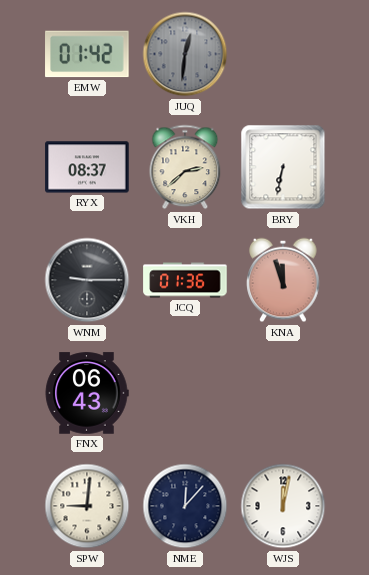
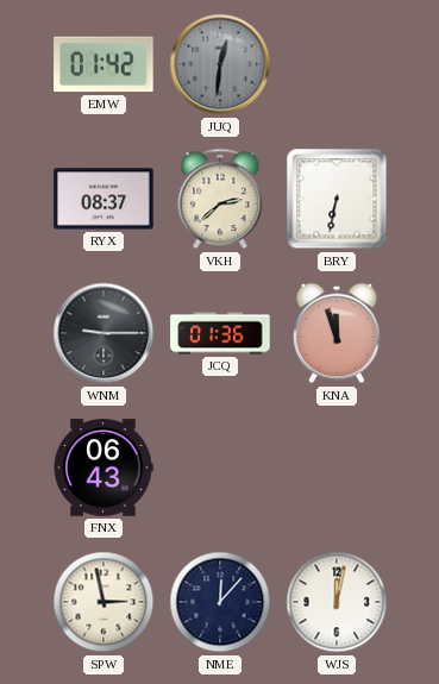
SPW: 9:01 -> 2:58 (104, 602)
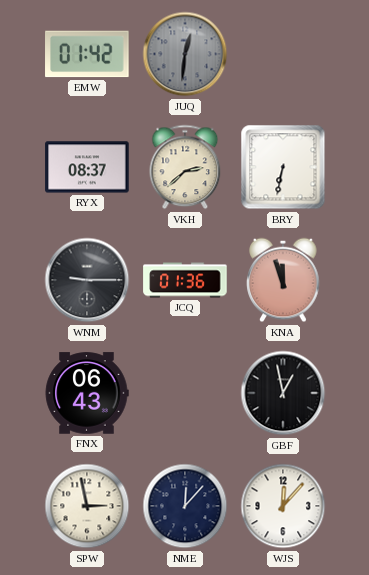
GBF: none -> 12:58 (283, 393)
WJS: 12:02 -> 12:07 (283, 506)
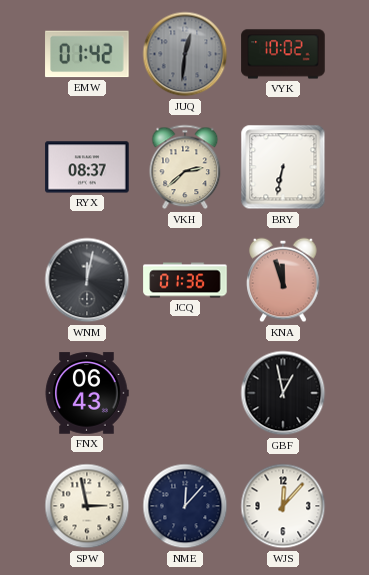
VYK: none -> 10:02 (283, 54)
WNM: 9:15 -> 12:02 (87, 280)
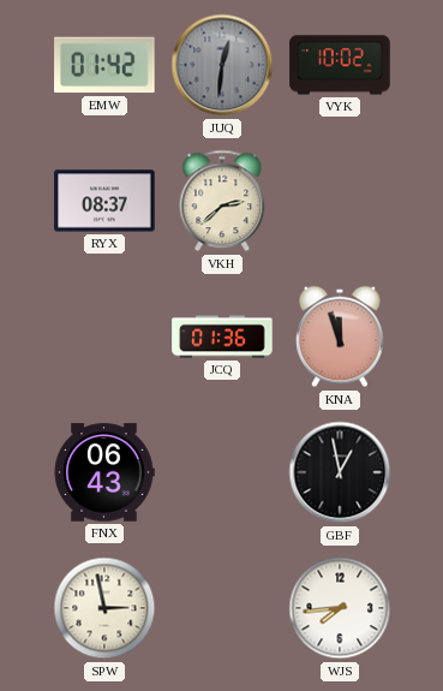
BRY: 6:32 -> none (283, 167)
WNM: 12:02 -> none (87, 280)
NME: 12:07 -> none (185, 506)
WJS: 12:07 -> 7:44 (340, 608)
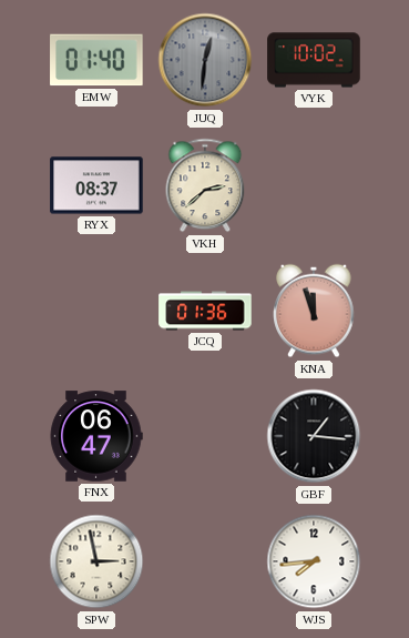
EMW: 01:42 -> 01:40 (96, 60)
FNX: 06:43 -> 06:47 (96, 436)
GBF: 12:58 -> 1:16 (314, 436)
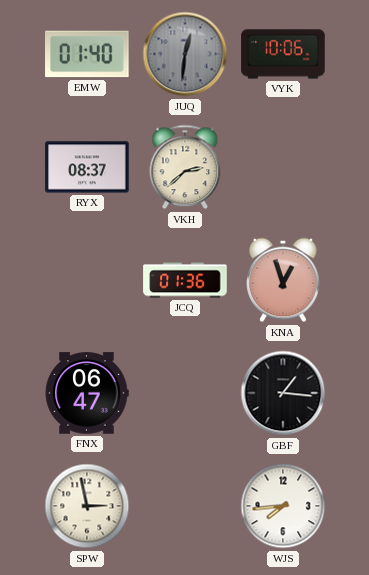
VYK: 10:02 -> 10:06 (283, 54)
KNA: 11:57 -> 12:57 (283, 280)
